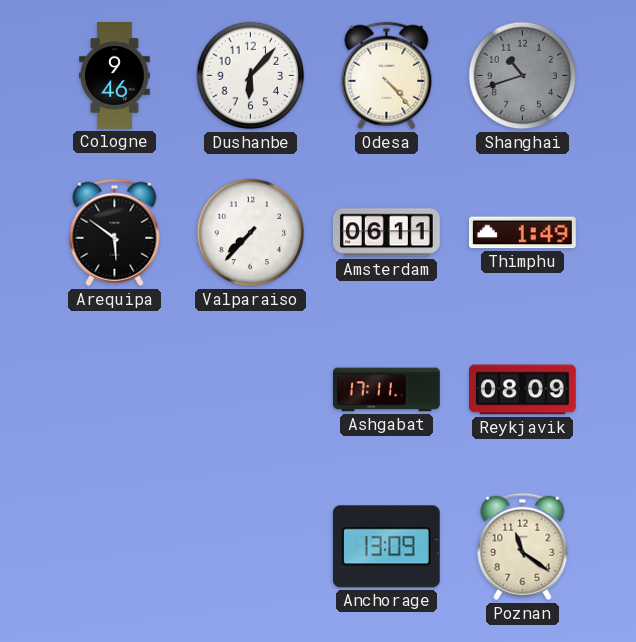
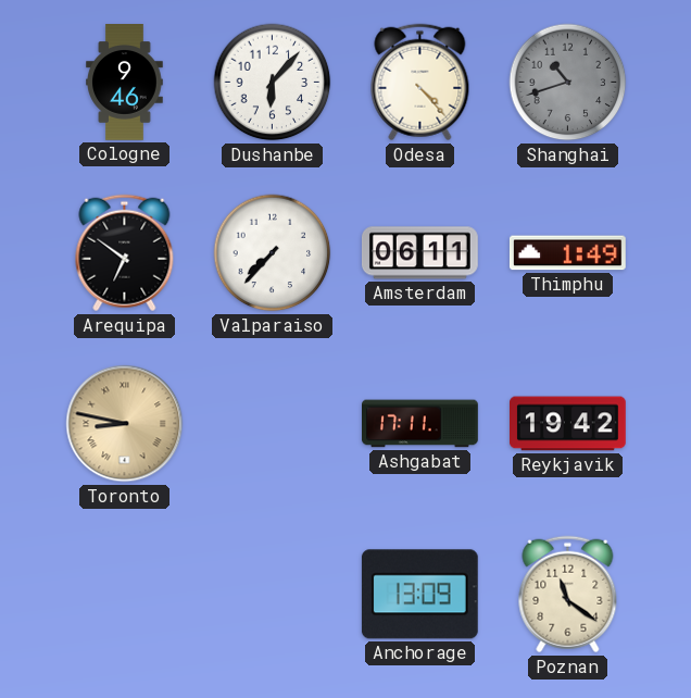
Arequipa: 5:51 -> 6:51 (125, 253)
Toronto: none -> 8:47 (125, 424)
Reykjavik: 08:09 -> 19:42 (568, 424)
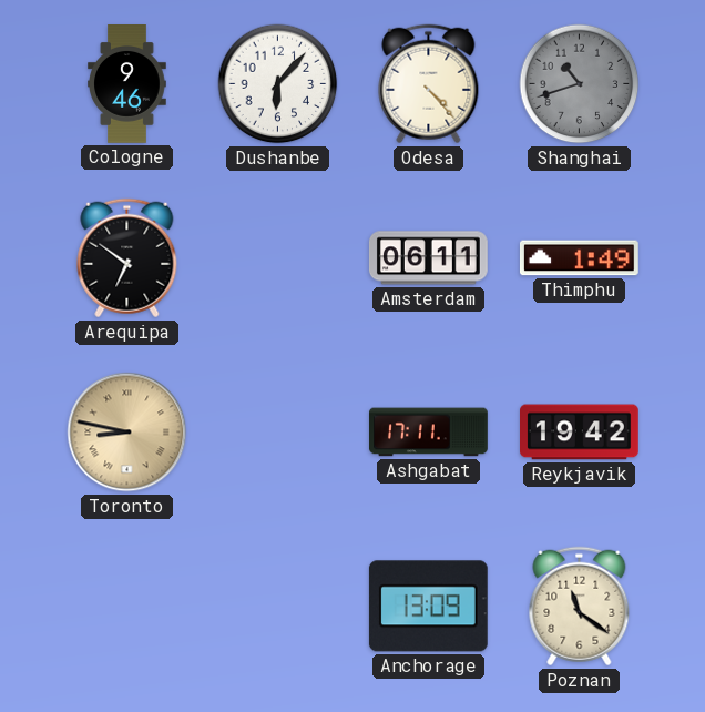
Valparaiso: 7:37 -> none (273, 253)
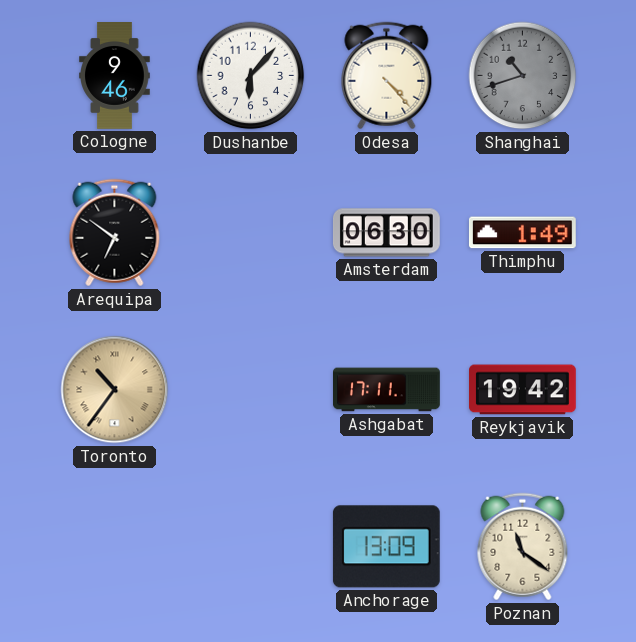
Amsterdam: 06:11 -> 06:30 (386, 233)
Toronto: 8:47 -> 10:36 (115, 390)
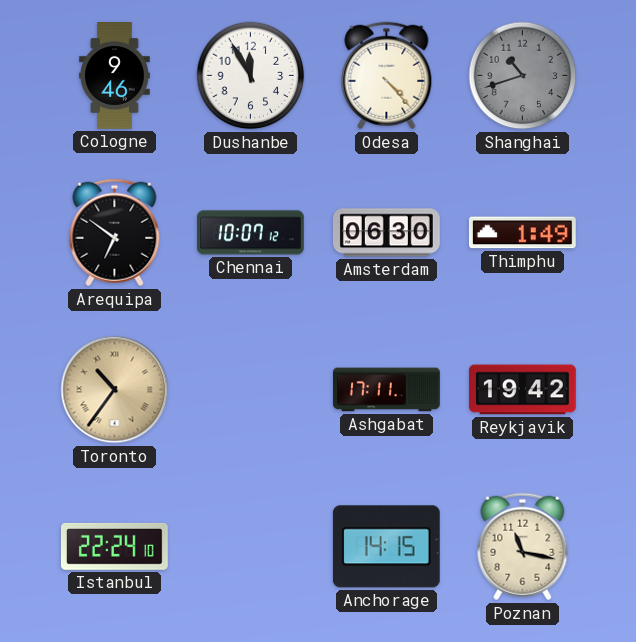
Dushanbe: 6:07 -> 11:55 (251, 76)
Chennai: none -> 10:07 (251, 233)
Istanbul: none -> 22:24 (114, 546)
Anchorage: 13:09 -> 14:15 (386, 547)
Poznan: 11:21 -> 11:17 (523, 547)
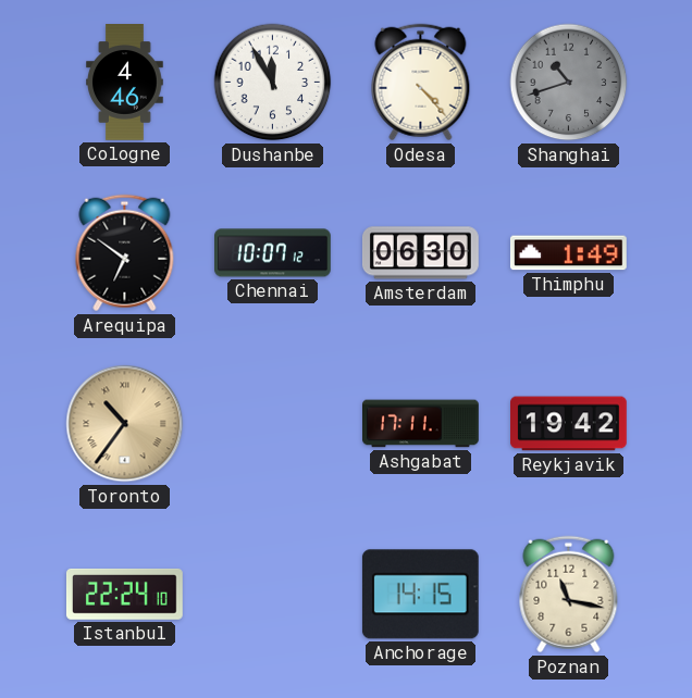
Cologne: 9:46 -> 4:46 (125, 83)
